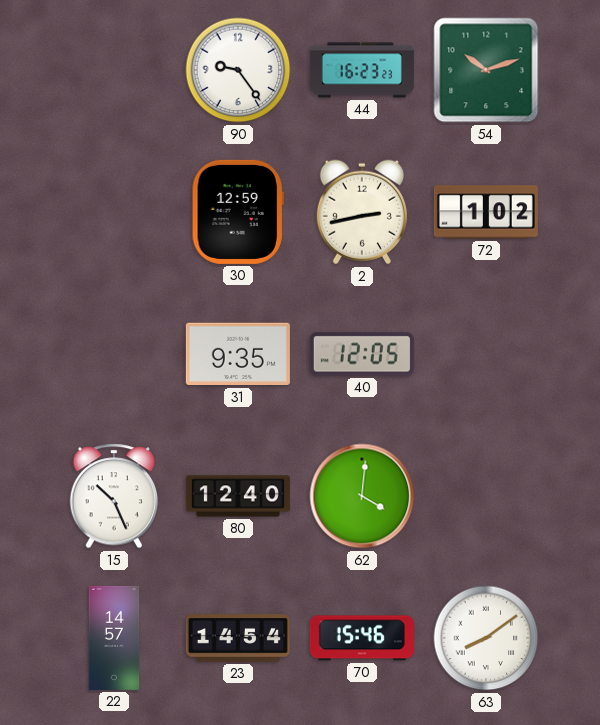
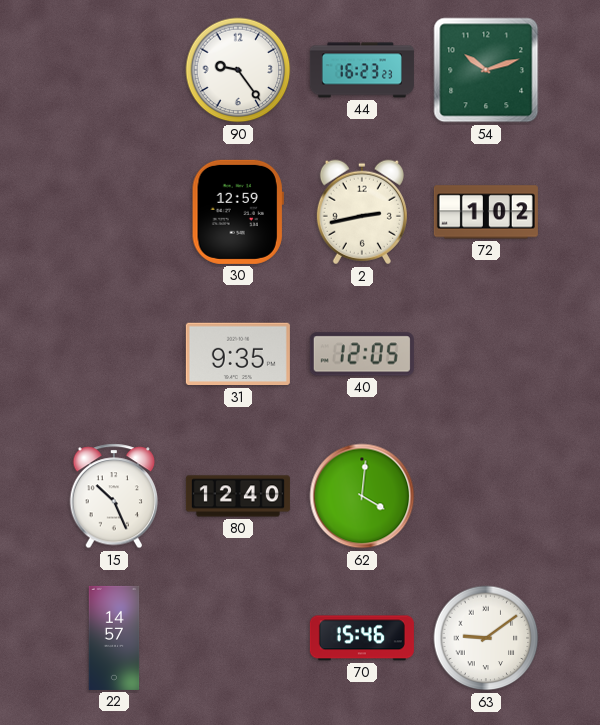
23: 14:54 -> none (238, 638)
63: 8:09 -> 9:09 (486, 638)
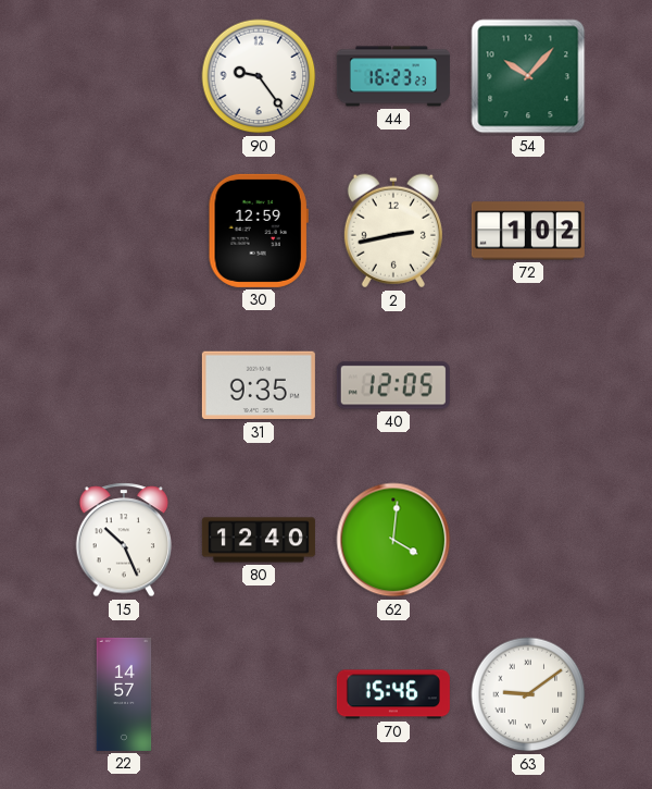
54: 10:12 -> 10:07 (528, 76)
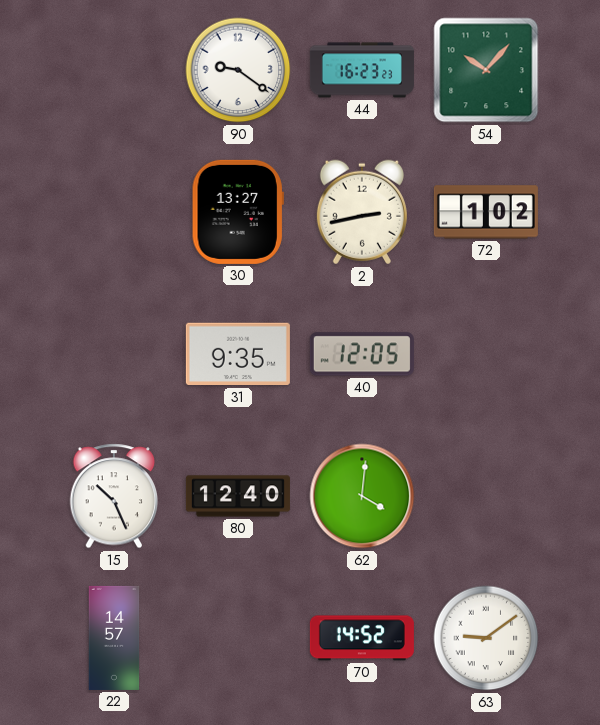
90: 9:24 -> 9:21 (238, 70)
30: 12:59 -> 13:27 (238, 212)
70: 15:46 -> 14:52 (362, 638)
